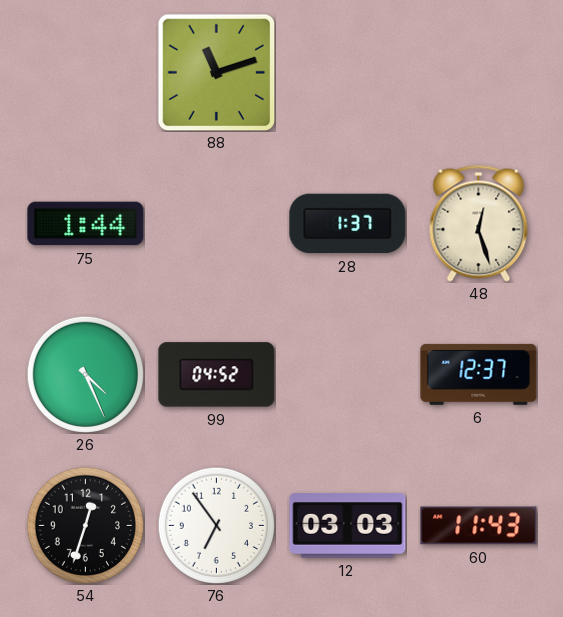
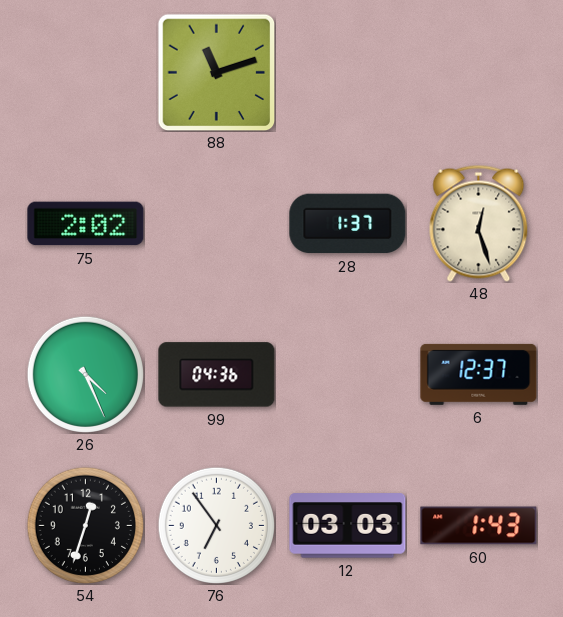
75: 1:44 -> 2:02 (86, 224)
99: 04:52 -> 04:36 (217, 375)
60: 11:43 -> 1:43 (479, 526)
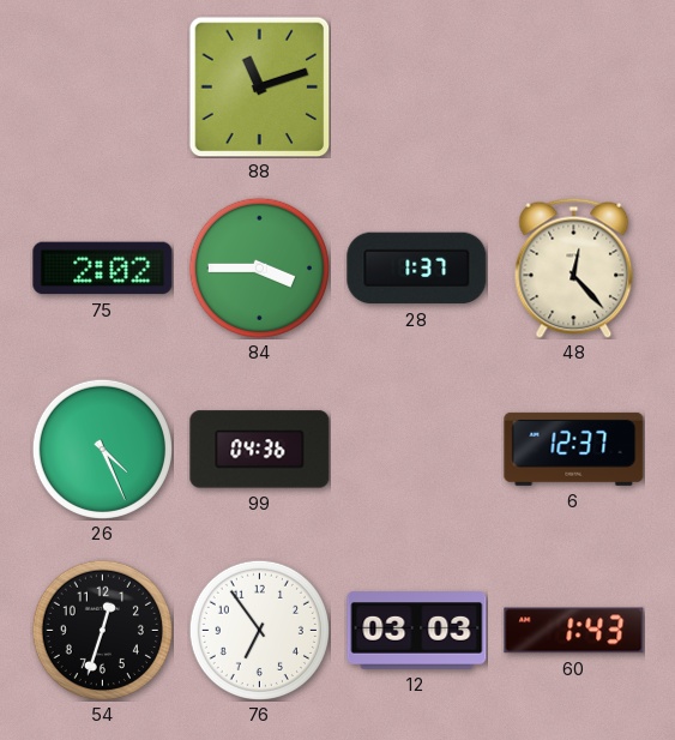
84: none -> 3:45 (259, 267)
48: 12:27 -> 12:23 (574, 267)
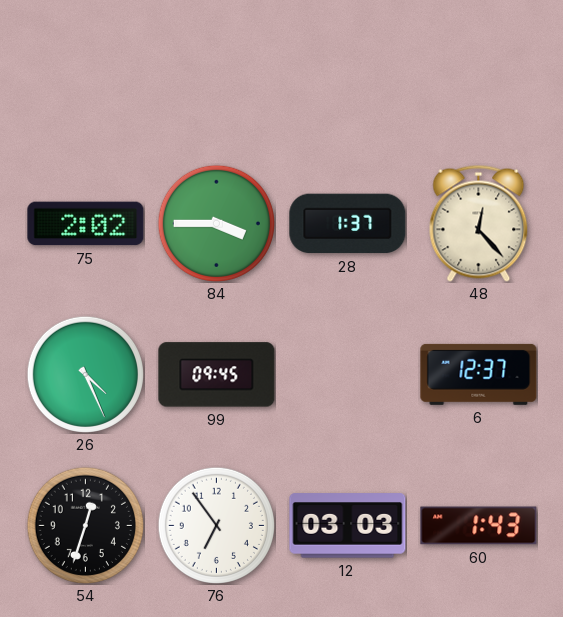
88: 11:12 -> none (259, 86)
99: 04:36 -> 09:45 (217, 375)
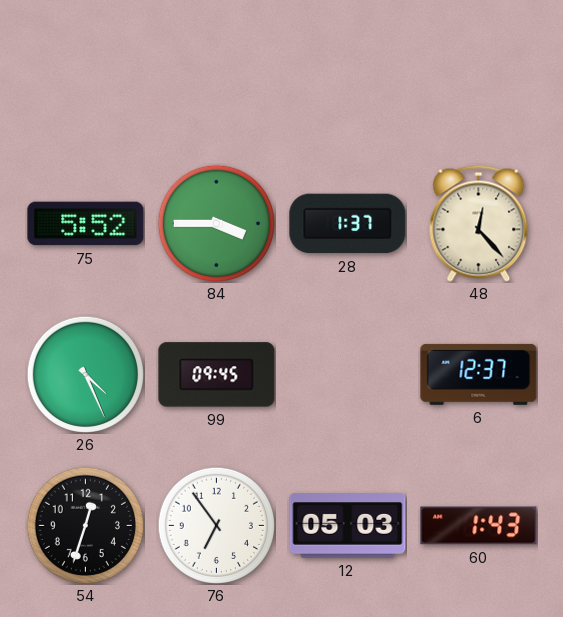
75: 2:02 -> 5:52 (86, 224)
12: 03:03 -> 05:03 (348, 526)
